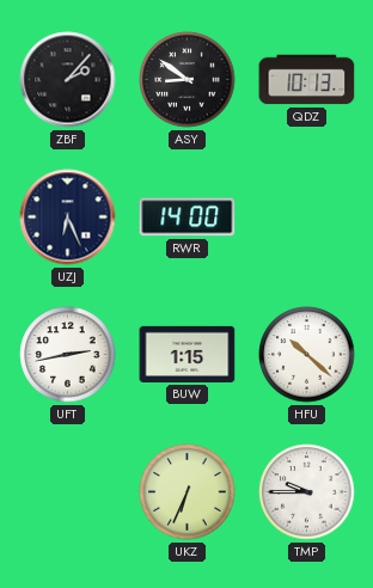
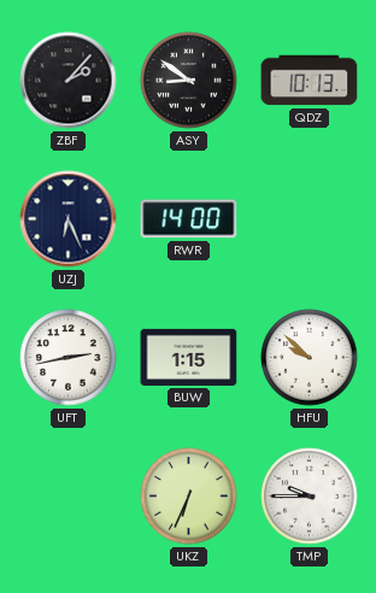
HFU: 10:22 -> 9:52 (310, 358)
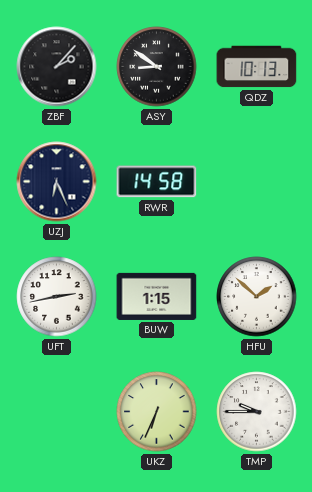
RWR: 14:00 -> 14:58 (157, 182)
HFU: 9:52 -> 1:52 (257, 297)
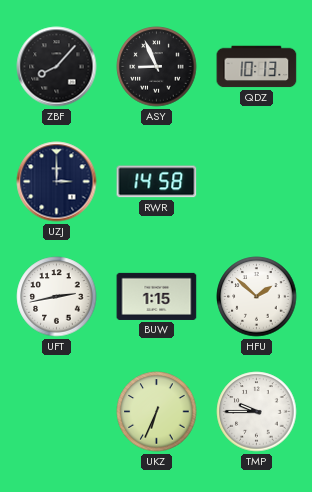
ZBF: 2:07 -> 8:07 (57, 67)
ASY: 8:51 -> 8:56 (157, 67)
UZJ: 6:26 -> 3:00 (57, 182)
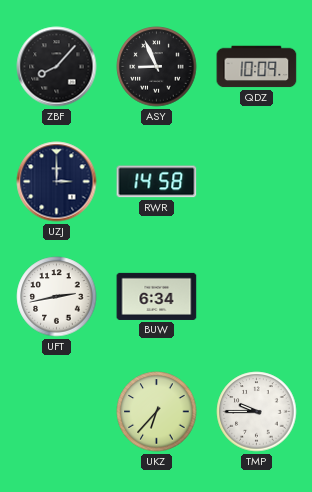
QDZ: 10:13 -> 10:09 (257, 67)
BUW: 1:15 -> 6:34 (157, 296)
HFU: 1:52 -> none (257, 297)
UKZ: 6:34 -> 6:37 (157, 412)
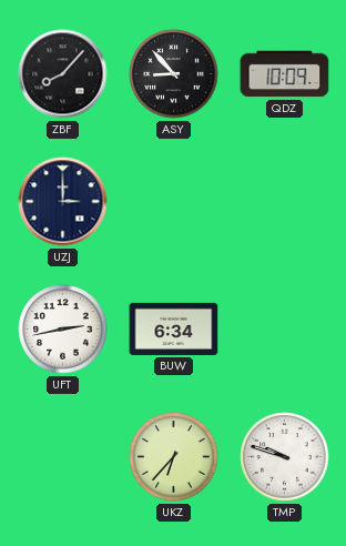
ASY: 8:56 -> 8:53 (174, 74)
RWR: 14:58 -> none (157, 182)
TMP: 9:45 -> 9:48 (285, 457)
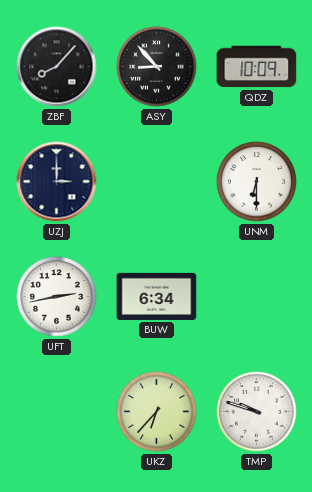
UNM: none -> 6:30 (257, 182)
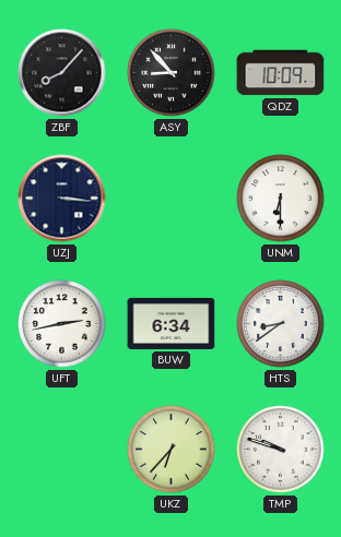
UZJ: 3:00 -> 3:16 (62, 199)
HTS: none -> 8:39 (281, 324)
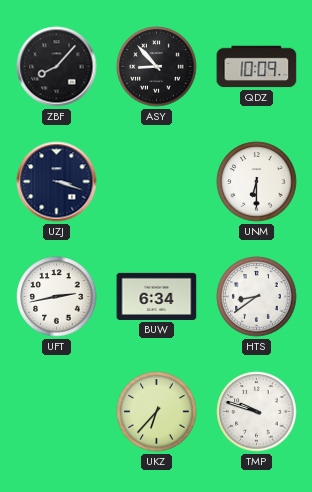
UZJ: 3:16 -> 3:18 (57, 182)
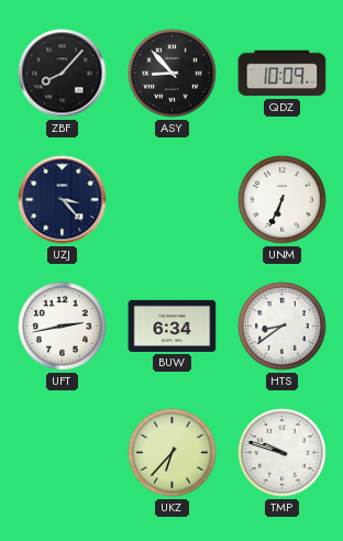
UZJ: 3:18 -> 3:23 (63, 200)
UNM: 6:30 -> 6:34 (283, 200)
